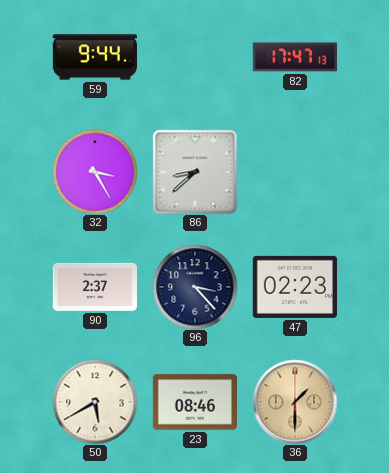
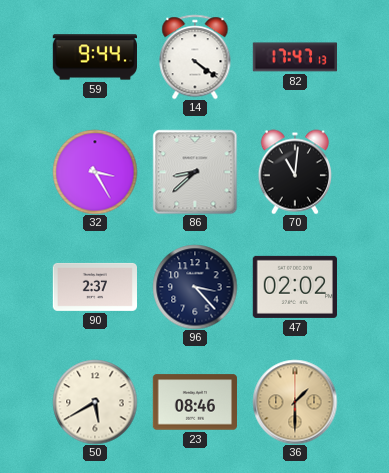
14: none -> 4:21 (195, 57)
70: none -> 11:01 (295, 172)
47: 02:23 -> 02:02 (294, 287)
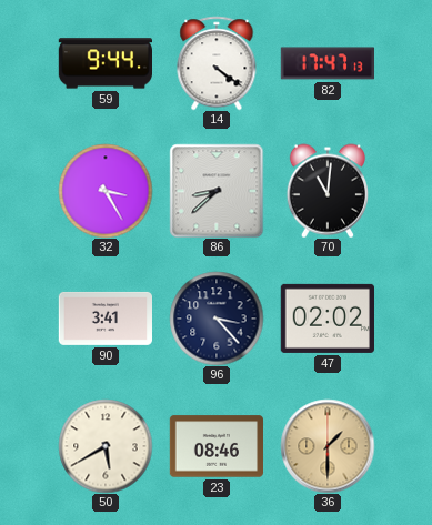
90: 2:37 -> 3:41 (104, 319)
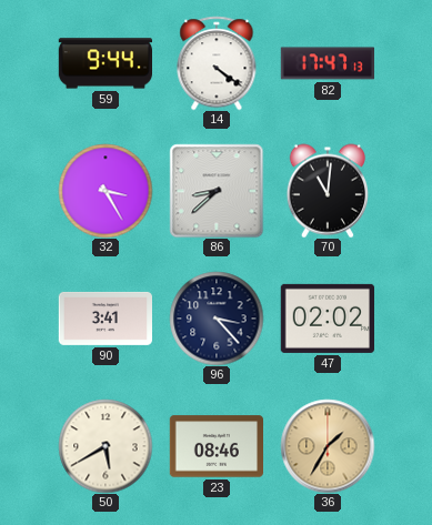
36: 1:30 -> 1:35 (328, 446)
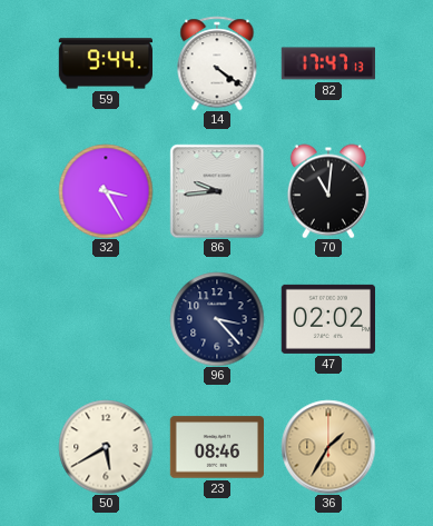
86: 8:38 -> 9:44 (217, 191)
90: 3:41 -> none (104, 319)
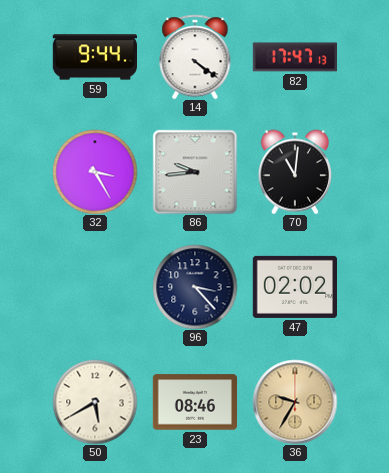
36: 1:35 -> 9:35 (295, 402)
